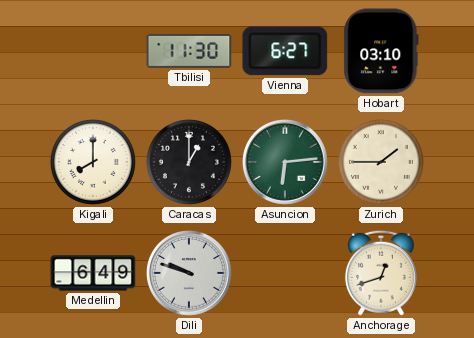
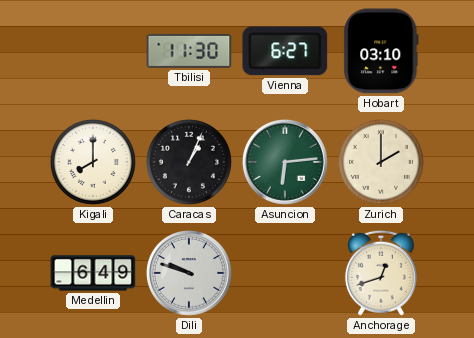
Caracas: 1:00 -> 1:04 (189, 162)
Zurich: 1:45 -> 2:00 (381, 162)
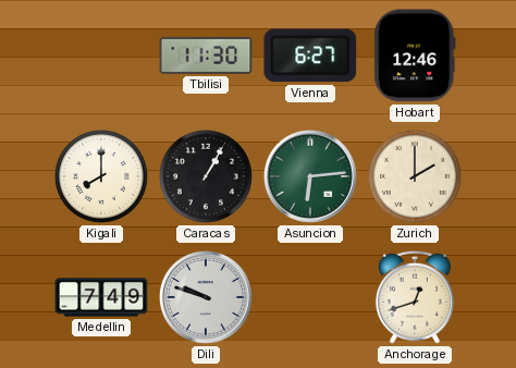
Hobart: 03:10 -> 12:46 (415, 56)
Caracas: 1:04 -> 1:05 (206, 176)
Medellin: 6:49 -> 7:49 (101, 297)
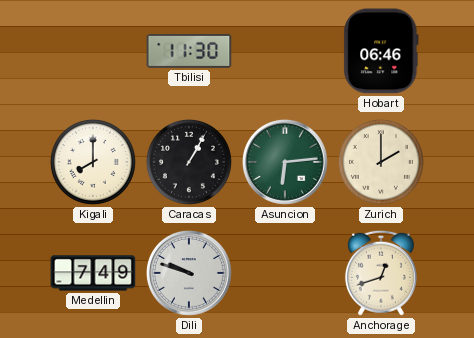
Vienna: 6:27 -> none (310, 56)
Hobart: 12:46 -> 06:46 (381, 51)
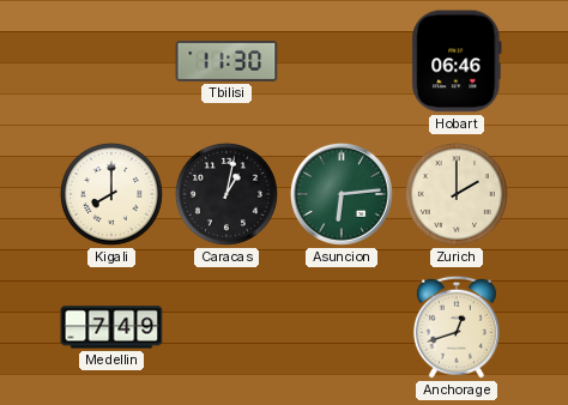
Caracas: 1:05 -> 1:02 (226, 194)
Dili: 9:48 -> none (189, 273)
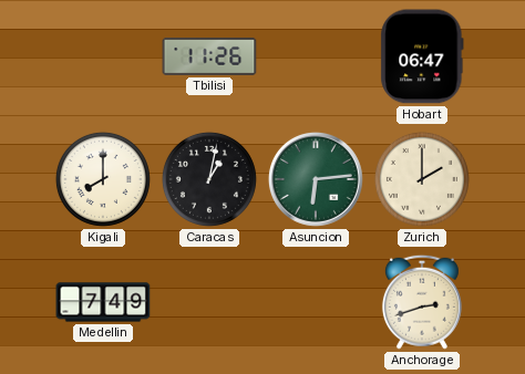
Tbilisi: 11:30 -> 11:26 (209, 56)
Hobart: 06:46 -> 06:47 (422, 56)
Anchorage: 12:42 -> 2:42 (422, 302)
